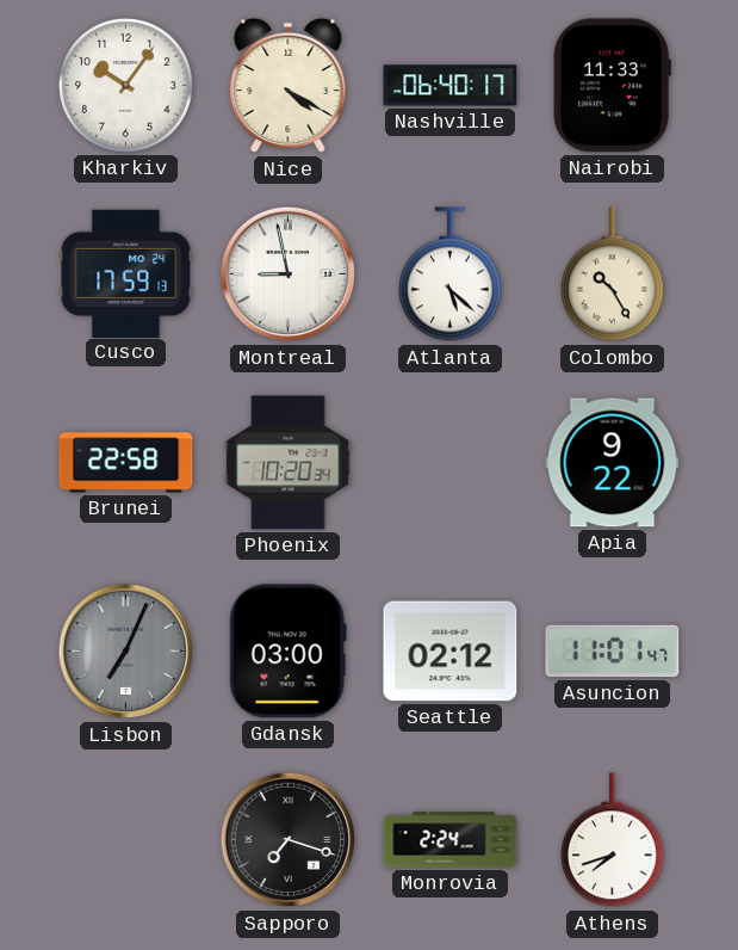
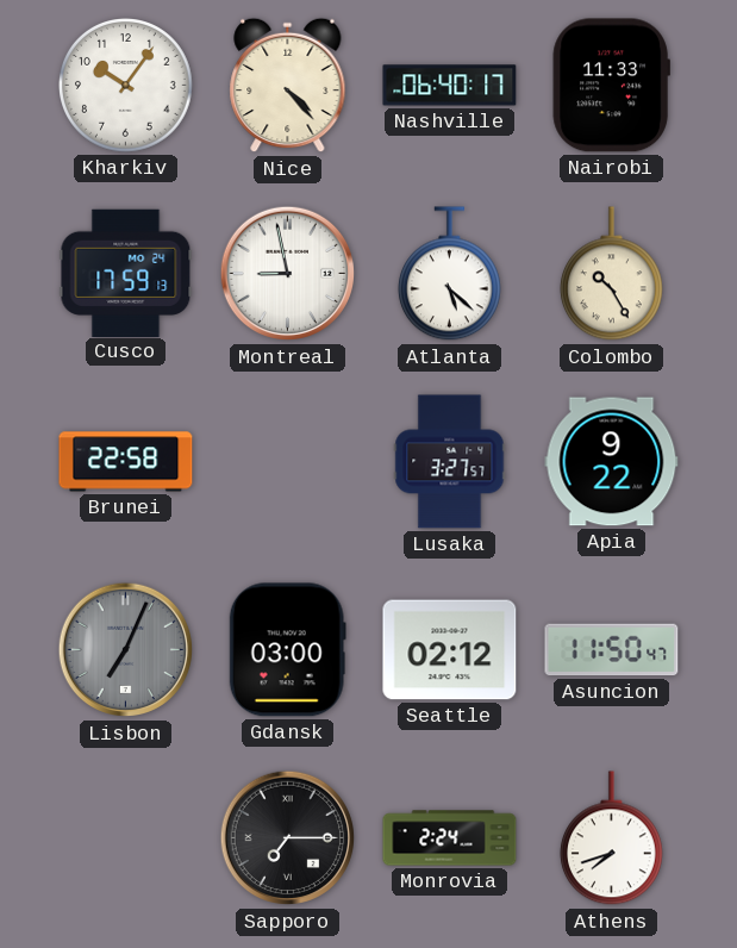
Nice: 4:20 -> 4:23 (288, 86)
Phoenix: 10:20 -> none (289, 463)
Lusaka: none -> 3:27 (450, 462)
Asuncion: 11:01 -> 11:50 (612, 650)
Sapporo: 7:18 -> 7:15 (288, 838)
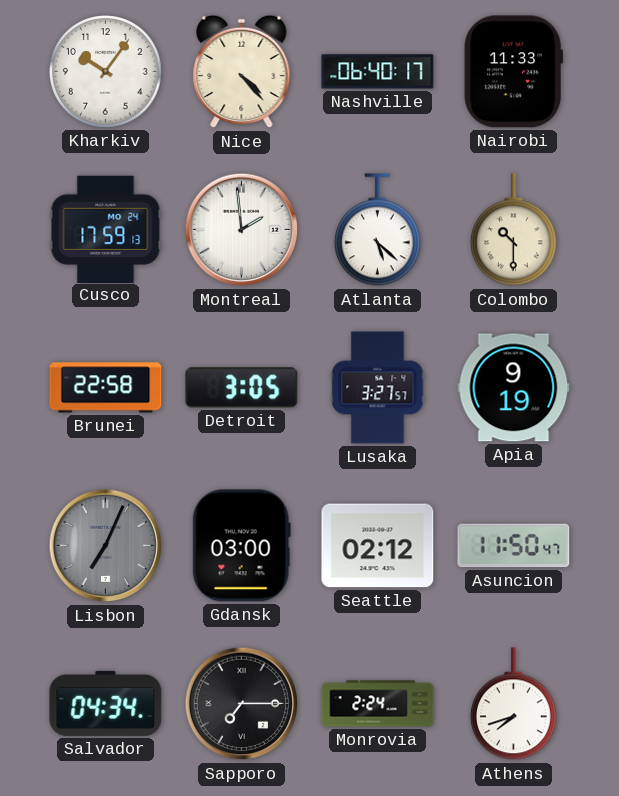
Montreal: 8:58 -> 1:59 (242, 230)
Colombo: 10:25 -> 10:30 (513, 230)
Detroit: none -> 3:05 (242, 388)
Apia: 9:22 -> 9:19 (514, 388)
Salvador: none -> 04:34 (106, 703)
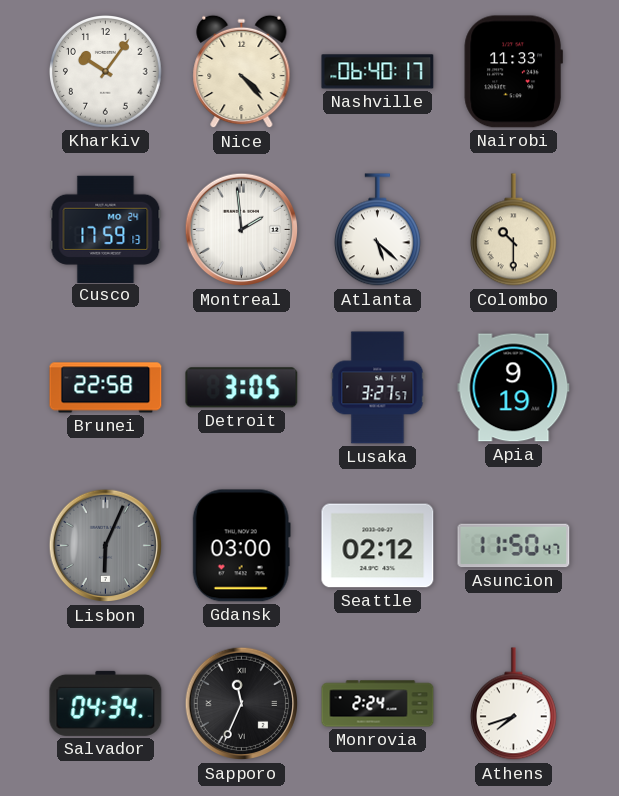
Lisbon: 7:04 -> 6:04 (106, 546)
Sapporo: 7:15 -> 11:34 (242, 704)
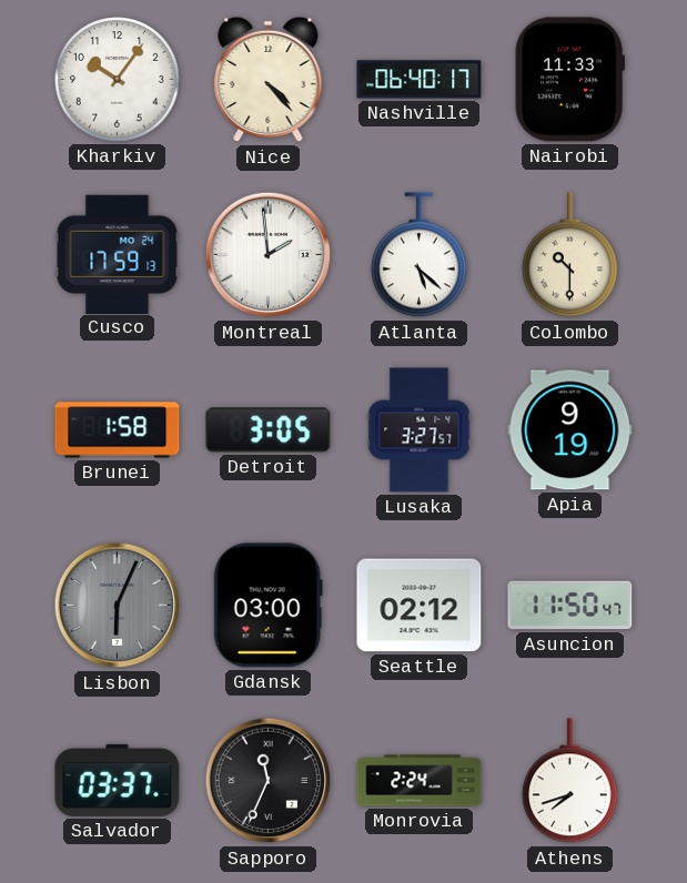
Brunei: 22:58 -> 1:58 (118, 430)
Salvador: 04:34 -> 03:37 (118, 780)
